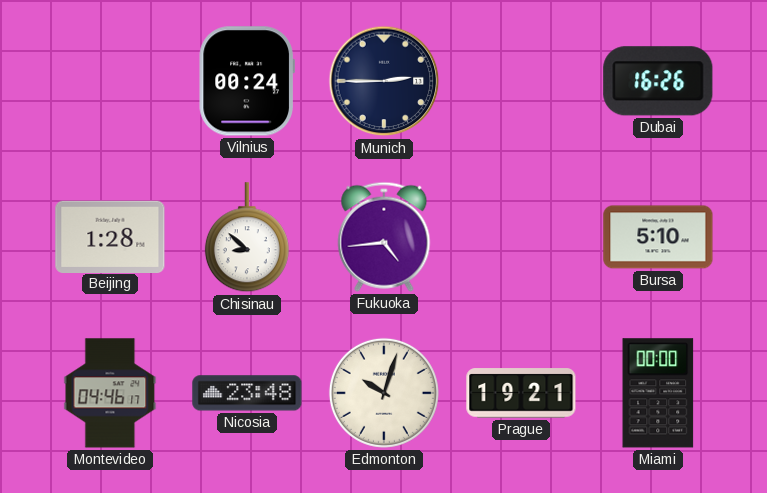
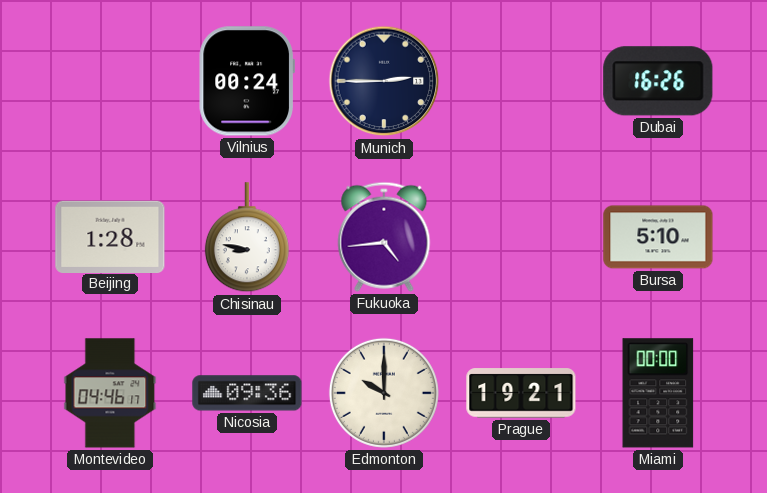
Chisinau: 8:52 -> 8:47 (247, 238)
Nicosia: 23:48 -> 09:36 (247, 393)
Edmonton: 10:03 -> 10:00 (384, 393)
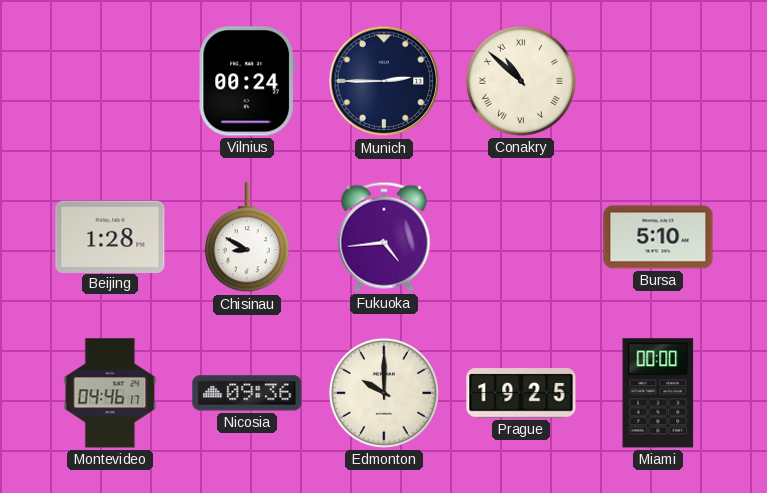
Conakry: none -> 10:52 (521, 81)
Dubai: 16:26 -> none (658, 81)
Chisinau: 8:47 -> 8:50 (247, 238)
Prague: 19:21 -> 19:25 (521, 393)
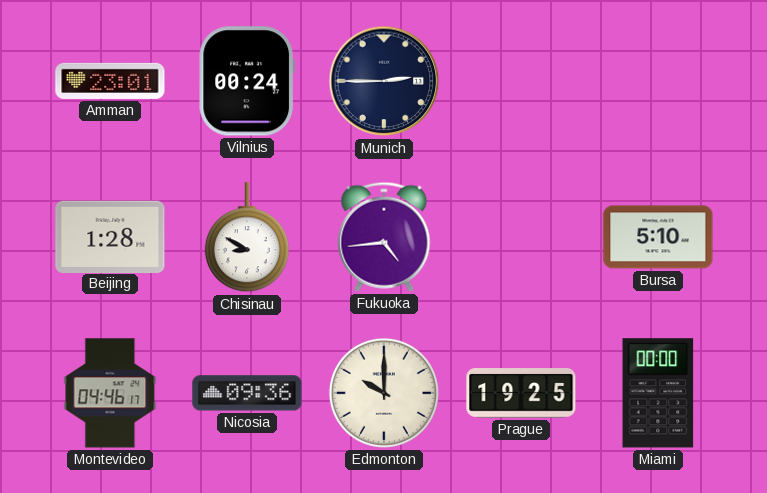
Amman: none -> 23:01 (110, 81)
Conakry: 10:52 -> none (521, 81)
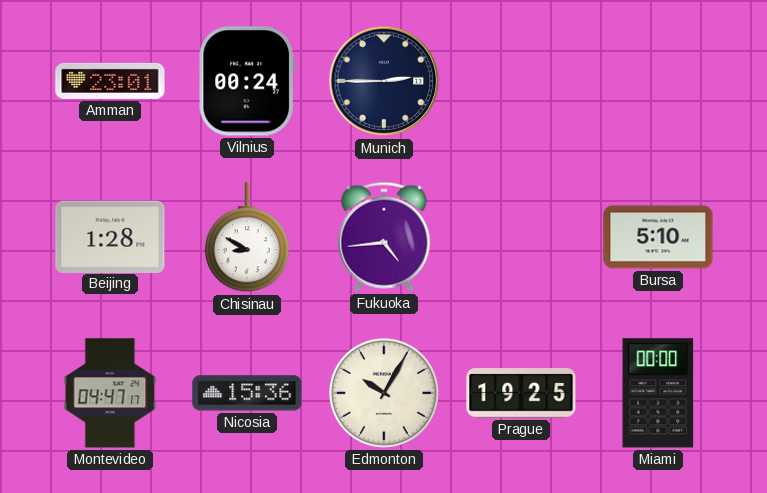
Montevideo: 04:46 -> 04:47 (110, 393)
Nicosia: 09:36 -> 15:36 (247, 393)
Edmonton: 10:00 -> 10:05 (384, 393)
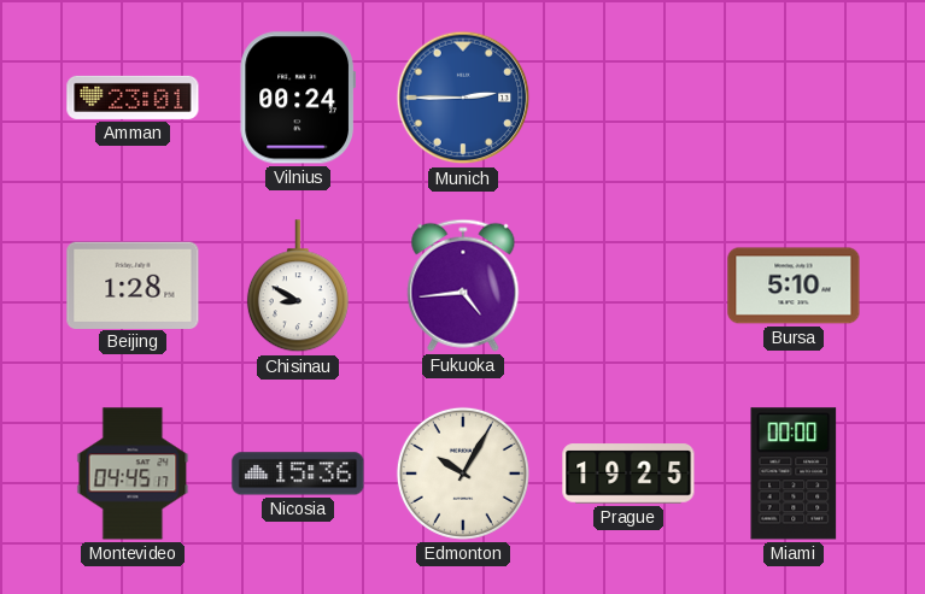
Munich dial: navy -> blue (463, 98)
Montevideo: 04:47 -> 04:45 (133, 474)
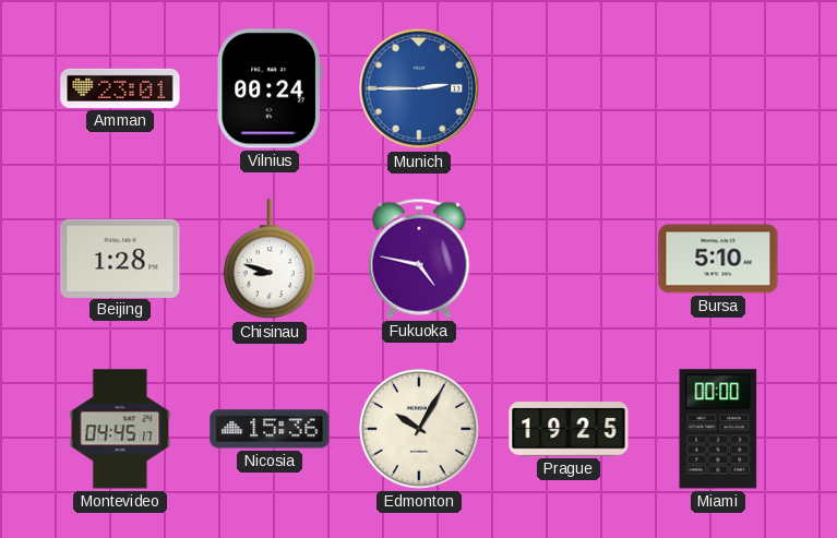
Chisinau: 8:50 -> 8:48 (270, 260)
Fukuoka: 4:44 -> 4:47 (419, 259)
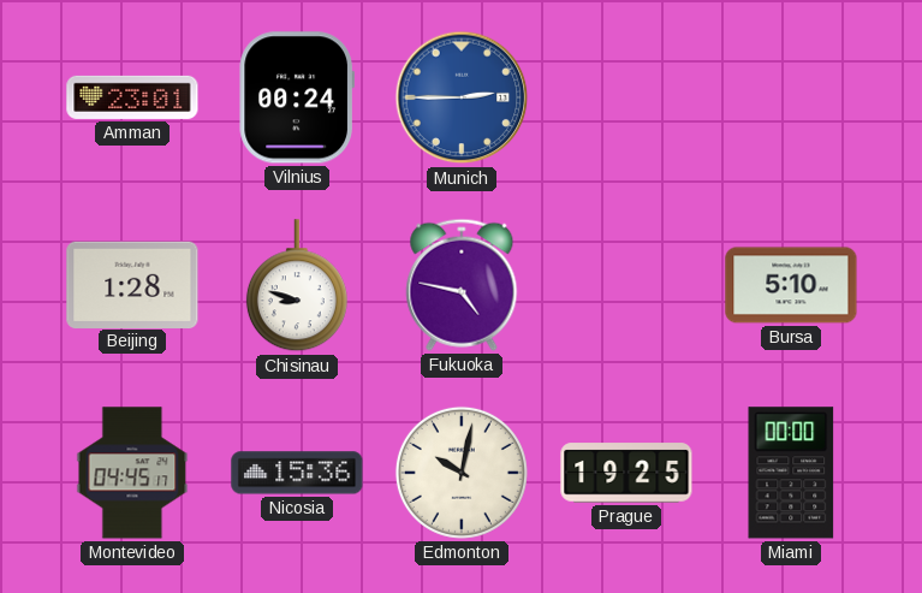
Edmonton: 10:05 -> 10:02 (462, 473)
